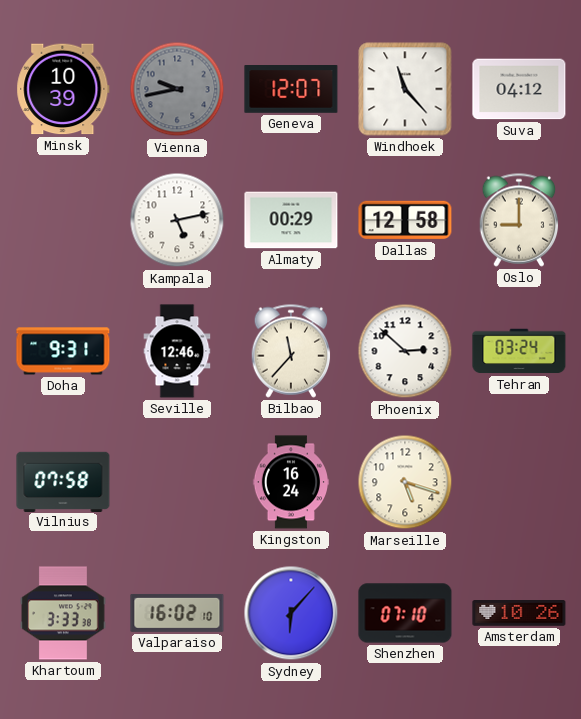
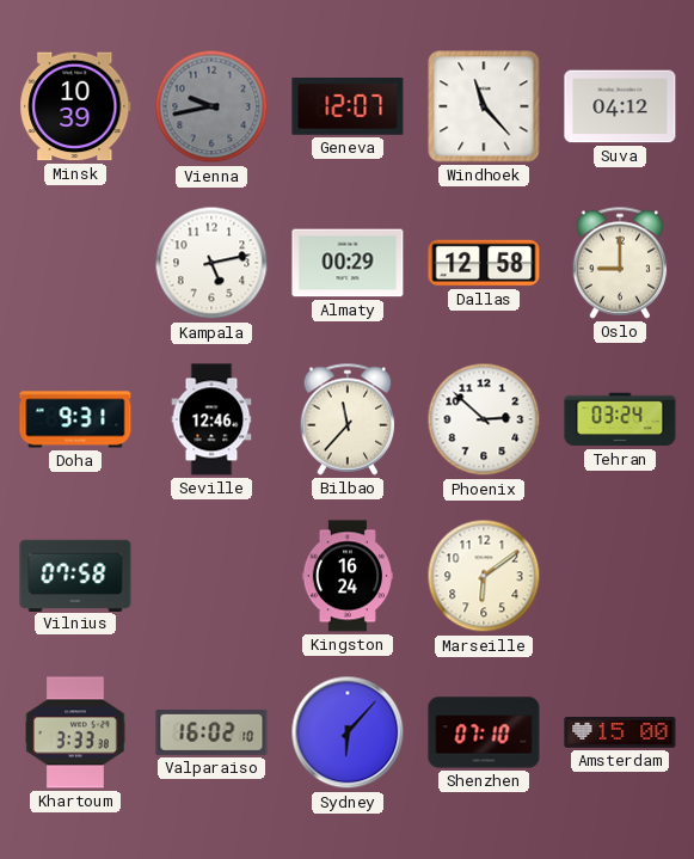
Marseille: 5:18 -> 6:09 (484, 576)
Amsterdam: 10:26 -> 15:00 (620, 732)
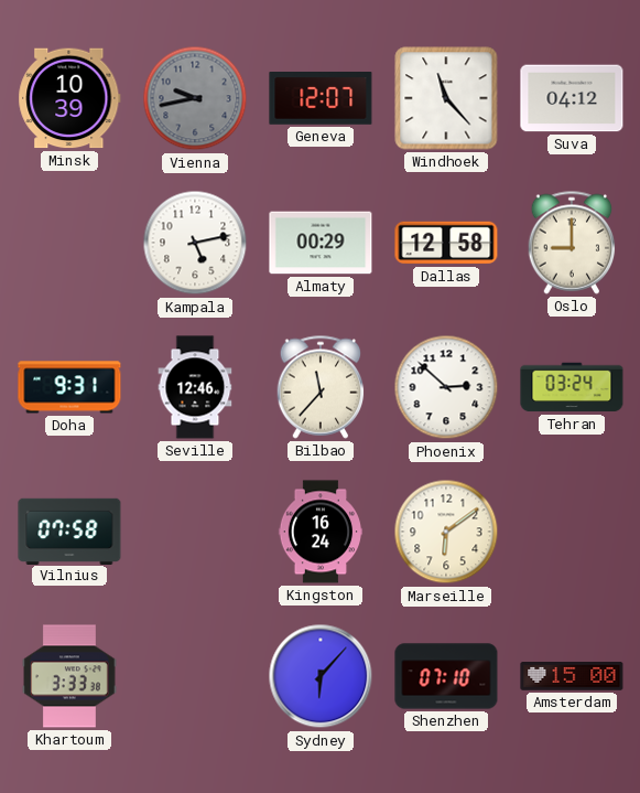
Valparaiso: 16:02 -> none (211, 732)
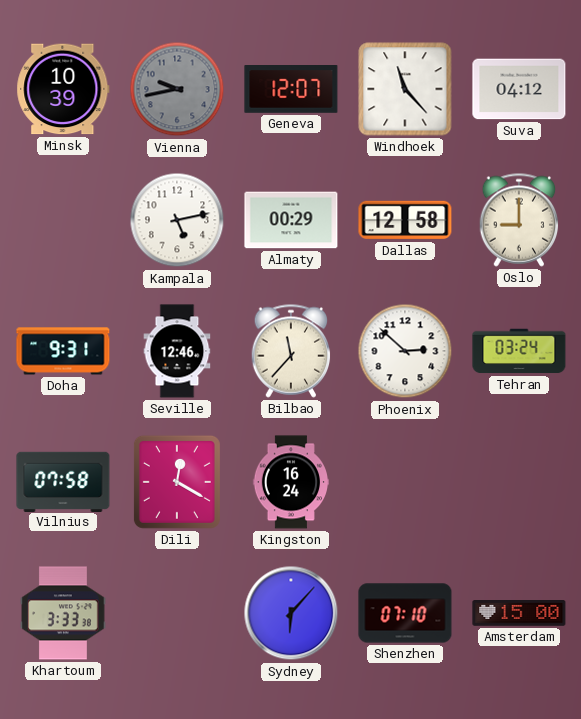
Dili: none -> 12:20 (177, 482)
Marseille: 6:09 -> none (446, 532)
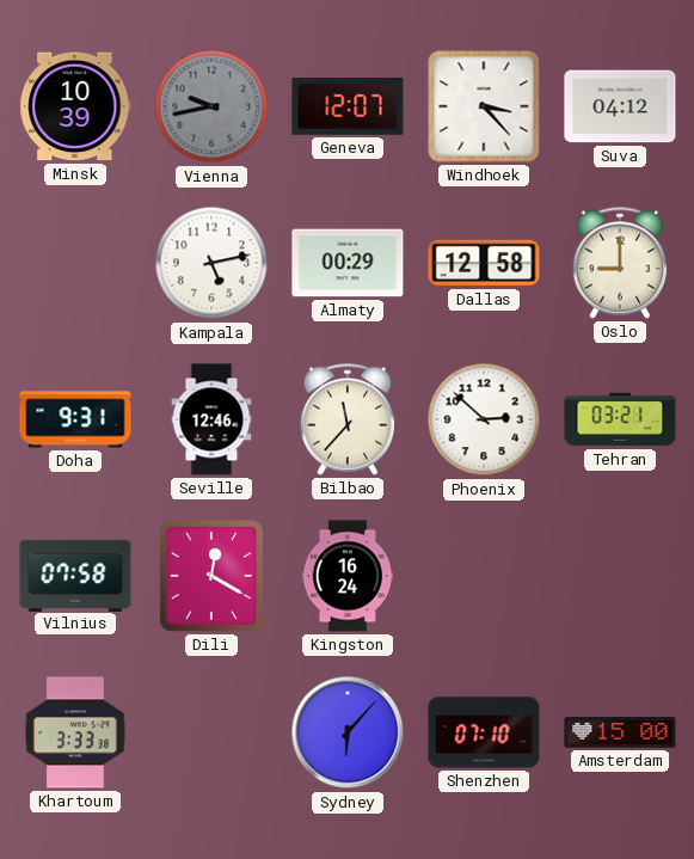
Windhoek: 11:23 -> 3:23 (484, 106)
Tehran: 03:24 -> 03:21 (620, 419)
